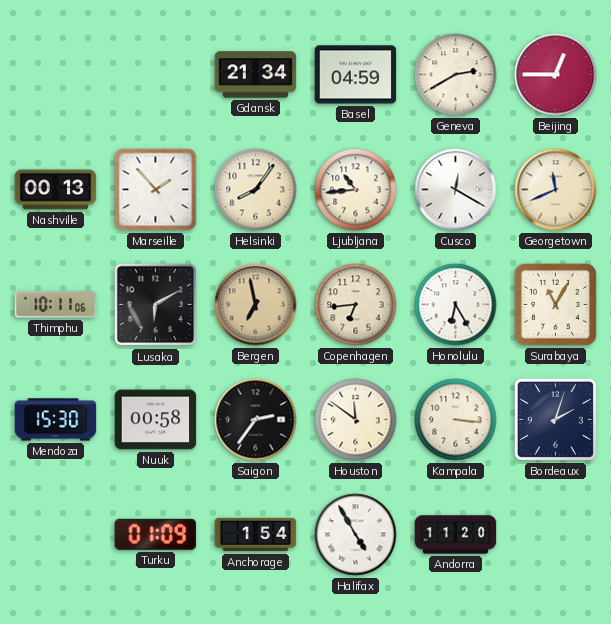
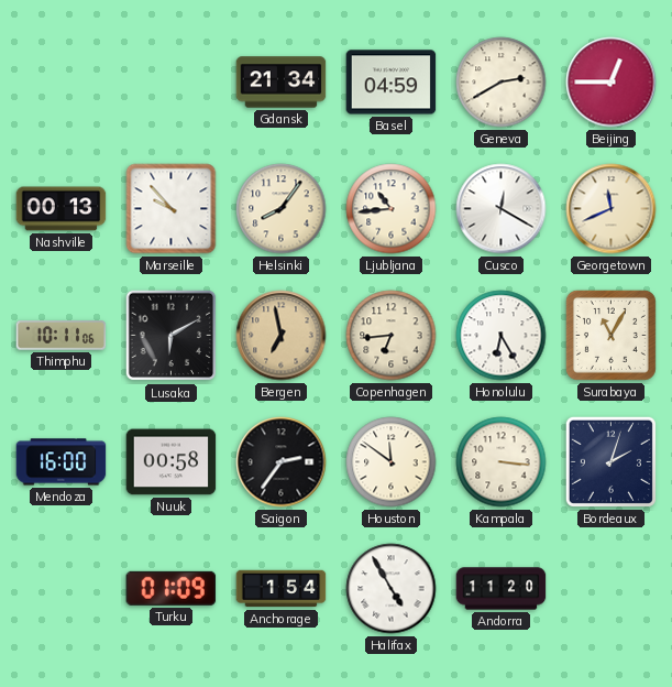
Marseille: 1:53 -> 9:53 (172, 209)
Mendoza: 15:30 -> 16:00 (62, 462)
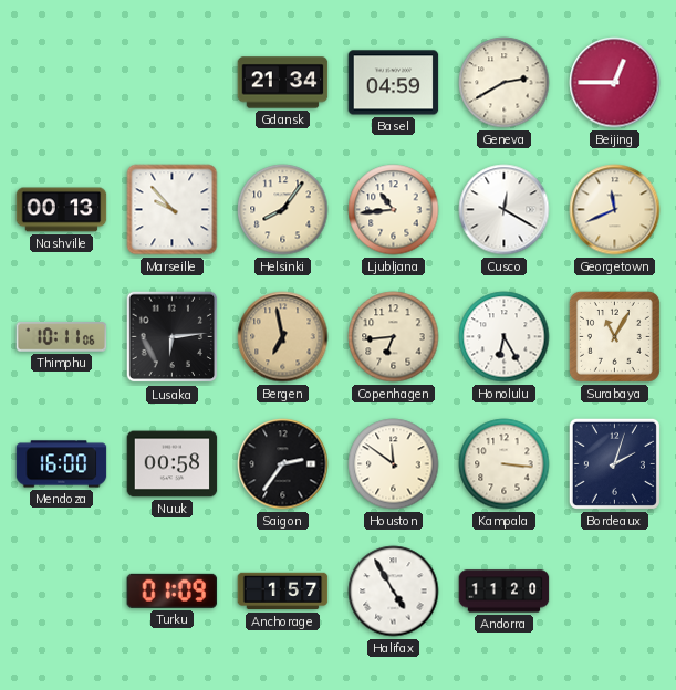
Lusaka: 6:10 -> 6:14 (173, 337)
Anchorage: 1:54 -> 1:57 (283, 592)
